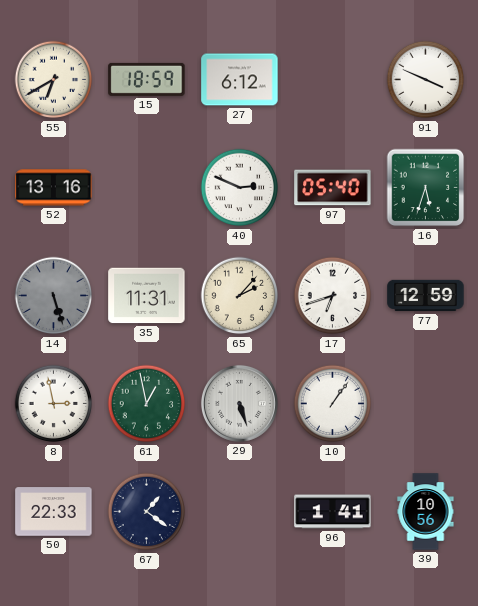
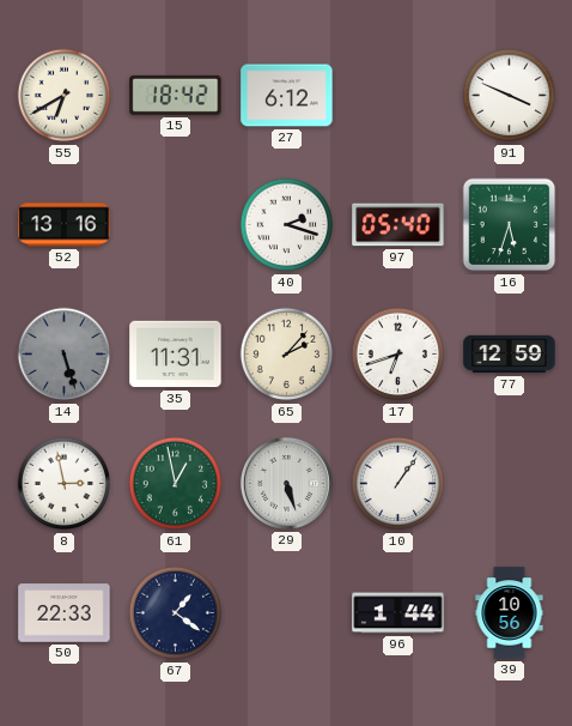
15: 18:59 -> 18:42 (176, 95)
40: 2:49 -> 2:18 (287, 225)
96: 1:41 -> 1:44 (398, 613)
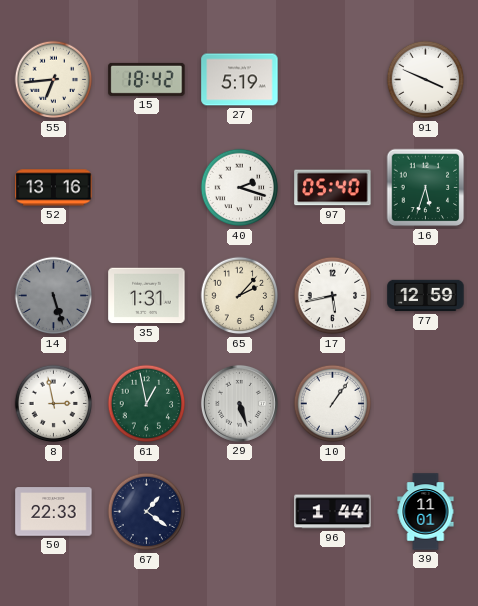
55: 6:40 -> 6:44 (54, 80)
27: 6:12 -> 5:19 (240, 80)
35: 11:31 -> 1:31 (147, 296)
17: 6:42 -> 5:43 (333, 296)
39: 10:56 -> 11:01 (426, 512)
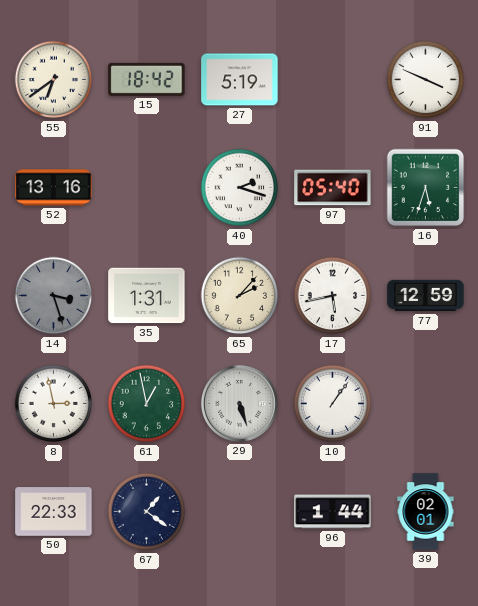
55: 6:44 -> 6:39 (54, 80)
14: 5:27 -> 3:27 (54, 296)
39: 11:01 -> 02:01 (426, 512)
